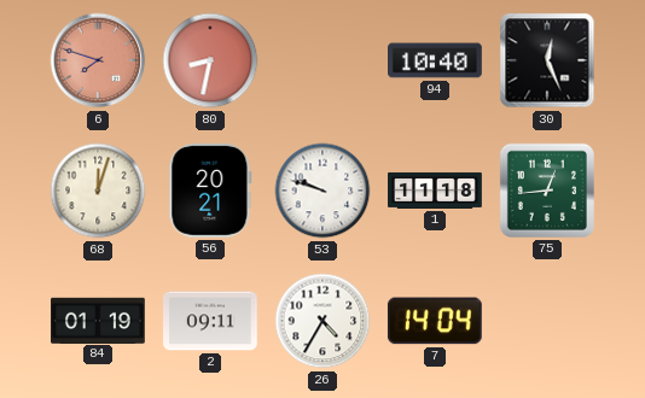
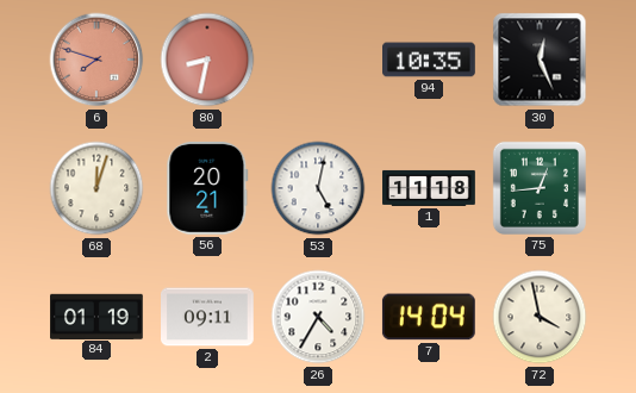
94: 10:40 -> 10:35 (430, 60)
53: 9:48 -> 5:02 (318, 188)
72: none -> 3:58 (540, 317)
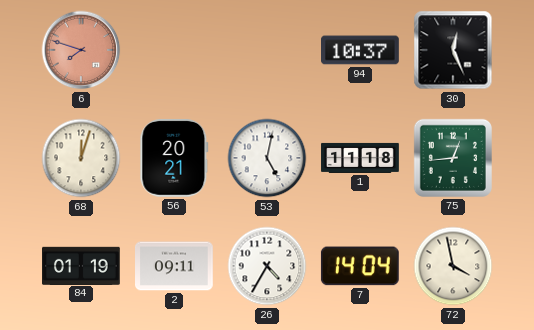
80: 8:32 -> none (207, 60)
94: 10:35 -> 10:37 (361, 50)
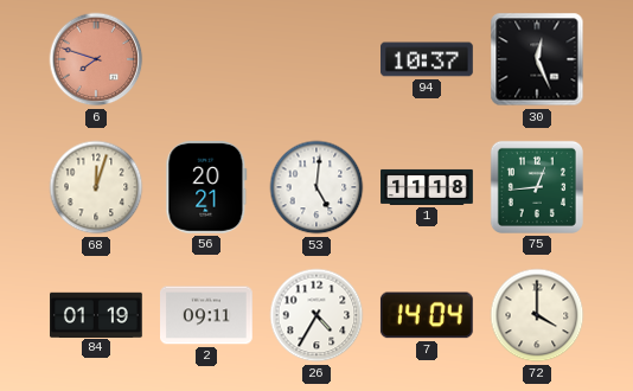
53: 5:02 -> 5:01 (316, 187)
72: 3:58 -> 4:00 (537, 315)
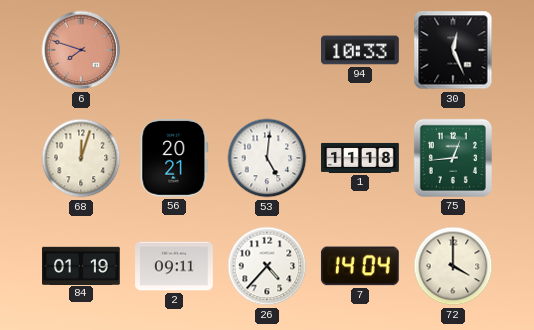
94: 10:37 -> 10:33 (361, 50)
26: 4:35 -> 4:37 (267, 266)
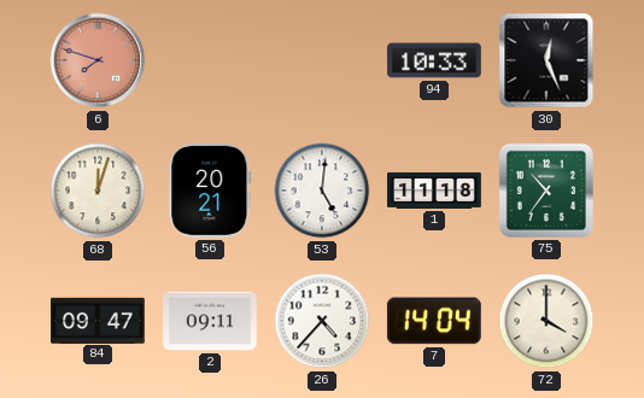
75: 12:44 -> 10:36 (546, 191)
84: 01:19 -> 09:47 (99, 320)
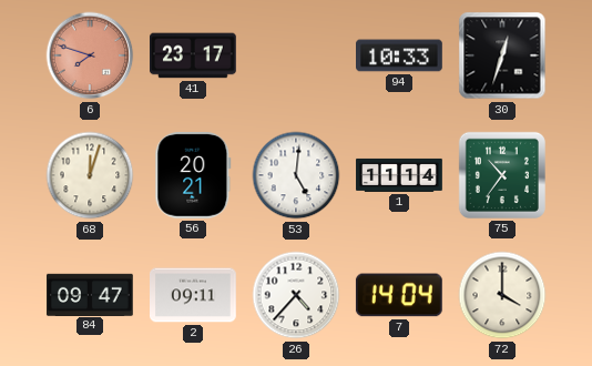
41: none -> 23:17 (194, 55)
30: 12:26 -> 12:33 (502, 55)
1: 11:18 -> 11:14 (399, 175)
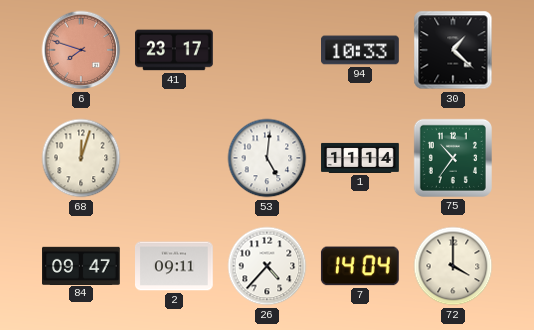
30: 12:33 -> 1:22 (453, 50)
56: 20:21 -> none (193, 175)
